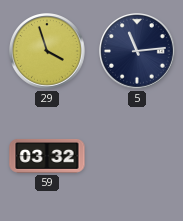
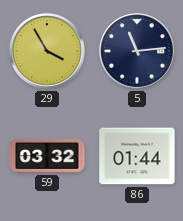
29: 3:57 -> 3:55 (48, 52)
86: none -> 01:44 (137, 156)
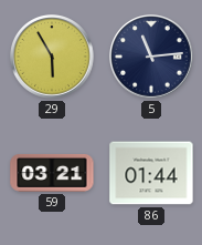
29: 3:55 -> 5:55 (53, 58)
59: 03:32 -> 03:21 (52, 173)
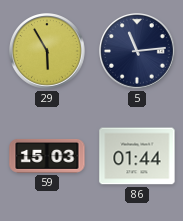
59: 03:21 -> 15:03 (47, 156)
